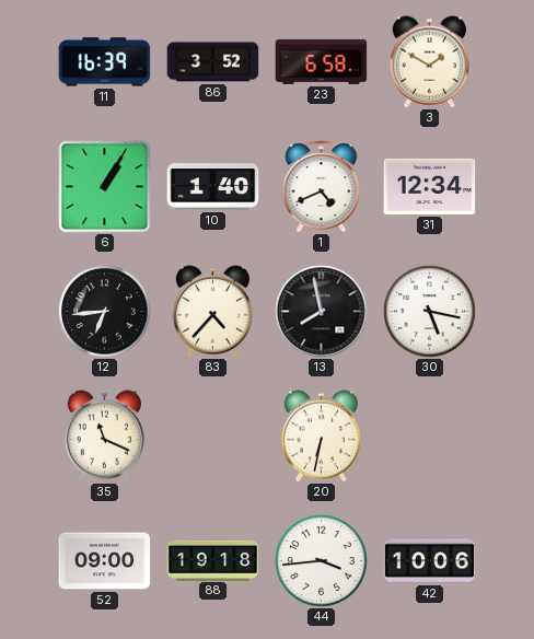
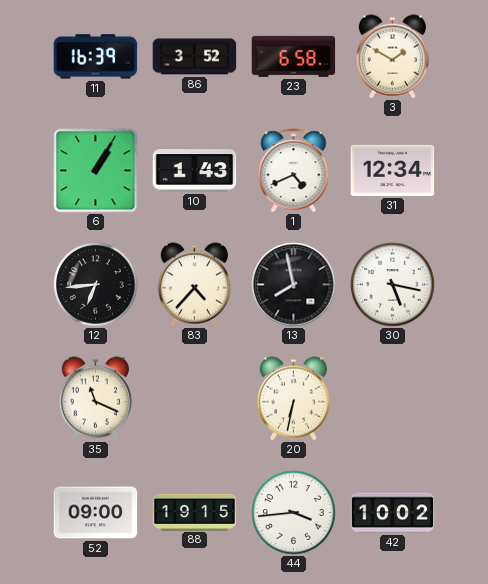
10: 1:40 -> 1:43 (195, 171)
88: 19:18 -> 19:15 (195, 512)
42: 10:06 -> 10:02 (393, 513)
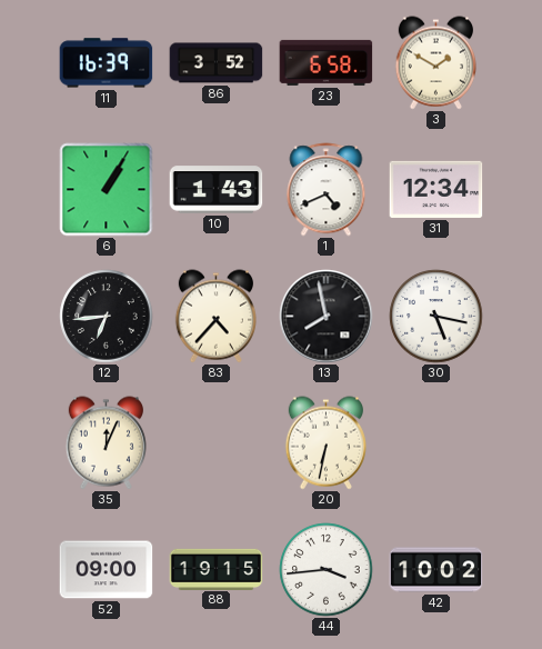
35: 11:19 -> 12:04 (106, 443)
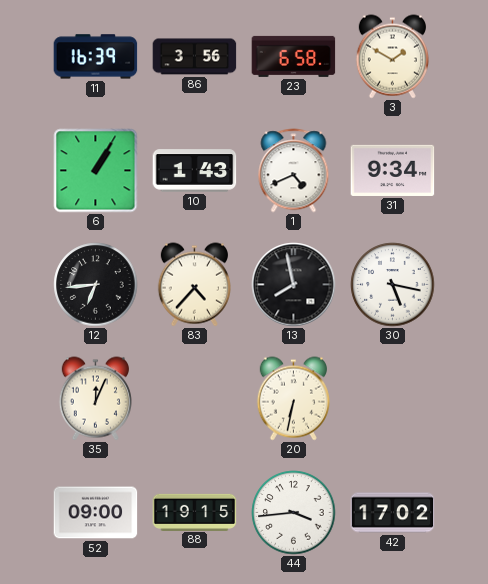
86: 3:52 -> 3:56 (195, 57)
31: 12:34 -> 9:34 (393, 170)
42: 10:02 -> 17:02 (393, 513)
